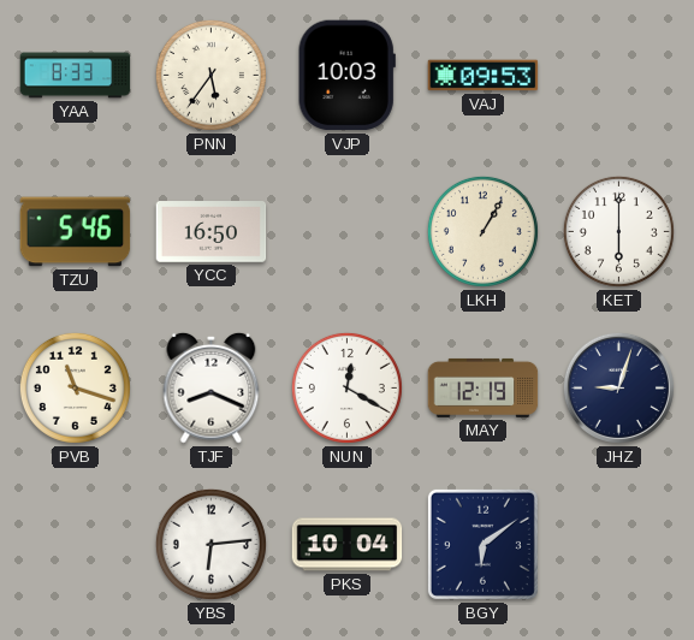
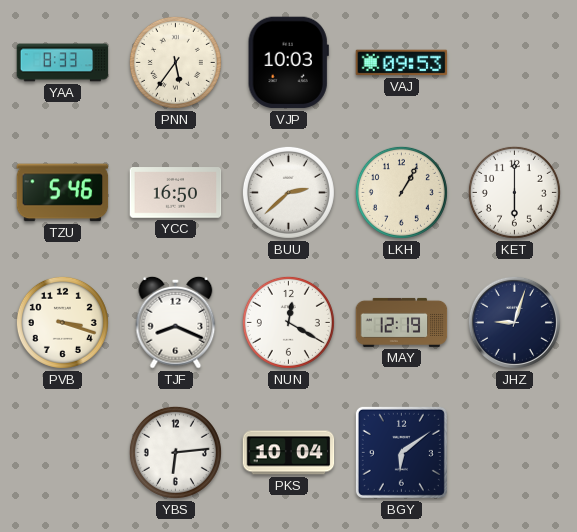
BUU: none -> 2:38 (288, 192)
PVB: 11:18 -> 3:18 (62, 322)
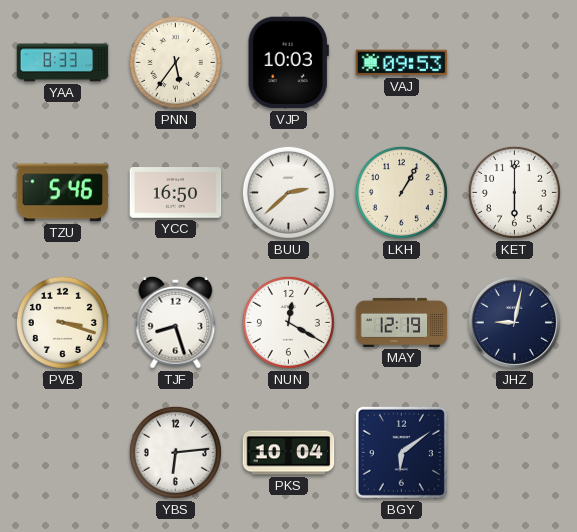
TJF: 8:19 -> 8:27 (176, 322)
JHZ: 9:03 -> 9:02 (514, 322)
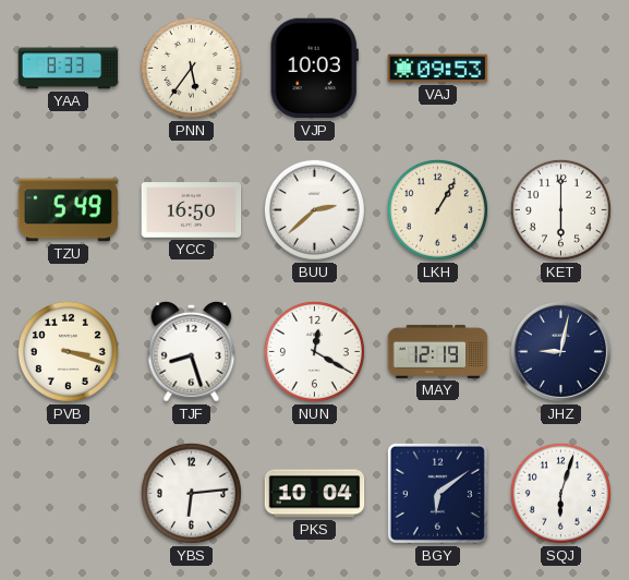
TZU: 5:46 -> 5:49 (69, 210)
SQJ: none -> 6:03 (560, 493)
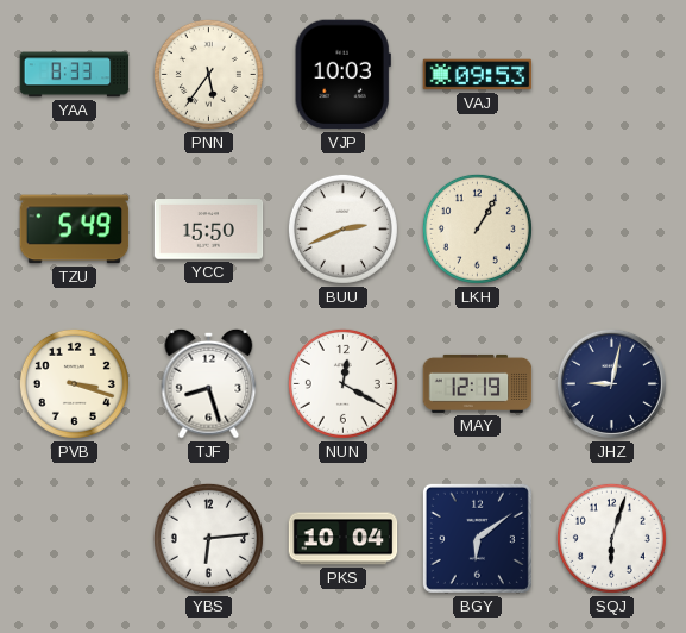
YCC: 16:50 -> 15:50 (209, 230)
BUU: 2:38 -> 2:41 (342, 228)
KET: 6:00 -> none (560, 209)
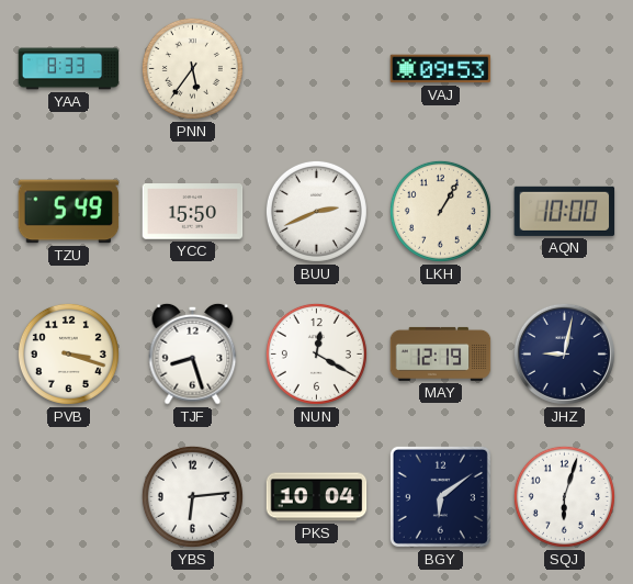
VJP: 10:03 -> none (342, 75)
AQN: none -> 10:00 (565, 211)
